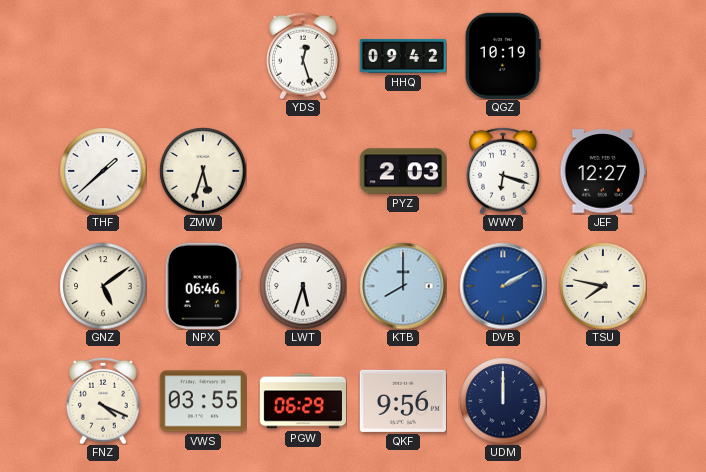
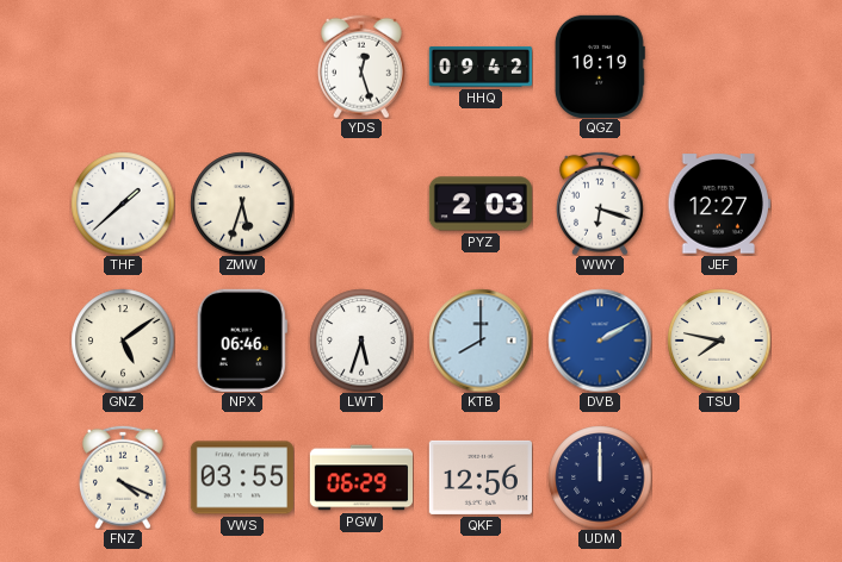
QKF: 9:56 -> 12:56 (481, 477)
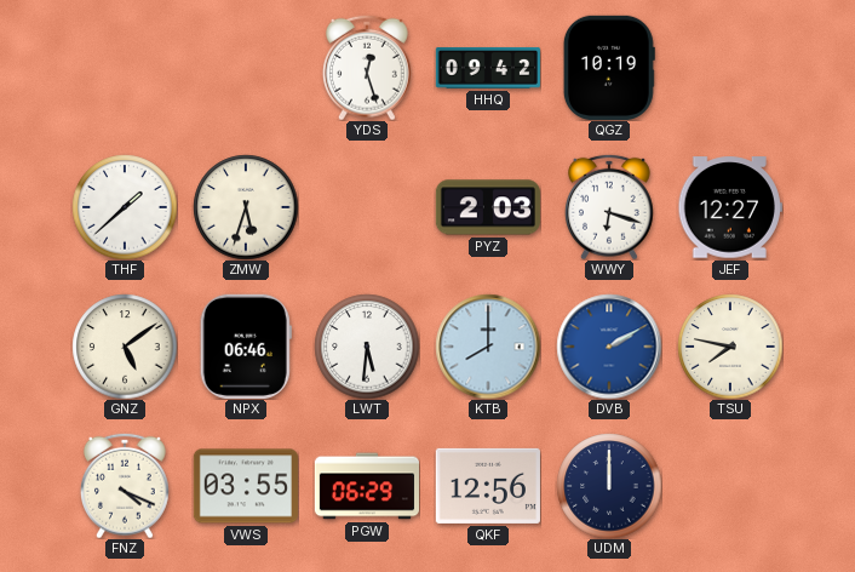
LWT: 5:33 -> 5:31 (367, 347)
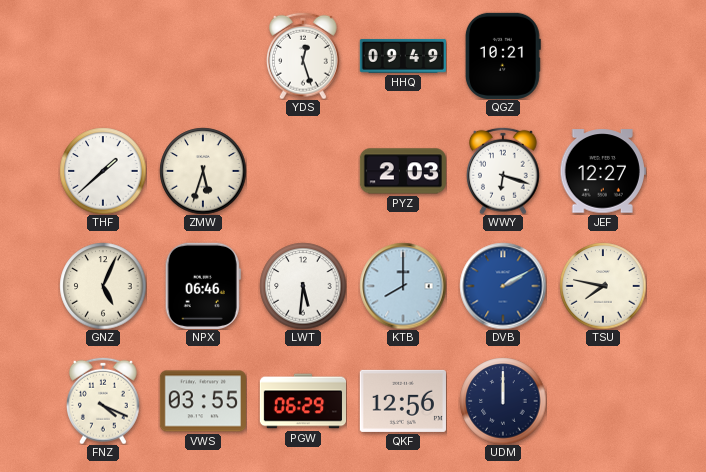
HHQ: 09:42 -> 09:49 (403, 56)
QGZ: 10:19 -> 10:21 (503, 56)
GNZ: 5:09 -> 5:04 (103, 286)
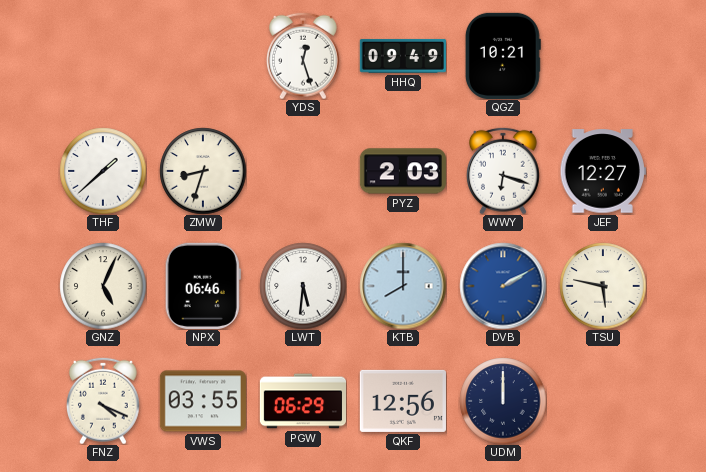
ZMW: 5:33 -> 8:33 (203, 171)
TSU: 7:47 -> 5:47 (603, 286)
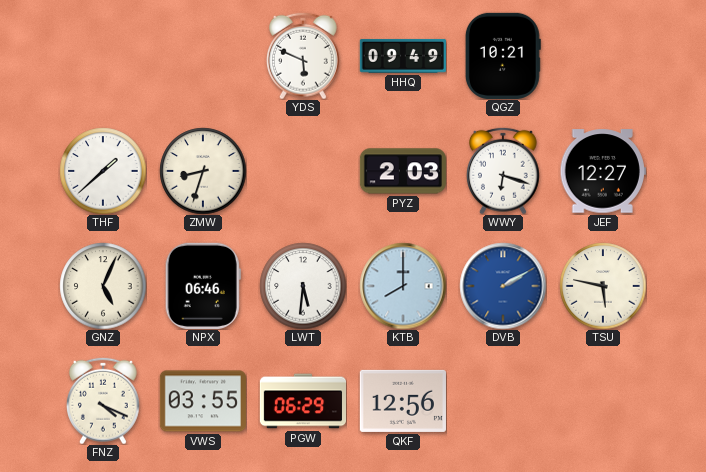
YDS: 12:27 -> 5:49 (303, 56)
UDM: 12:00 -> none (503, 401)
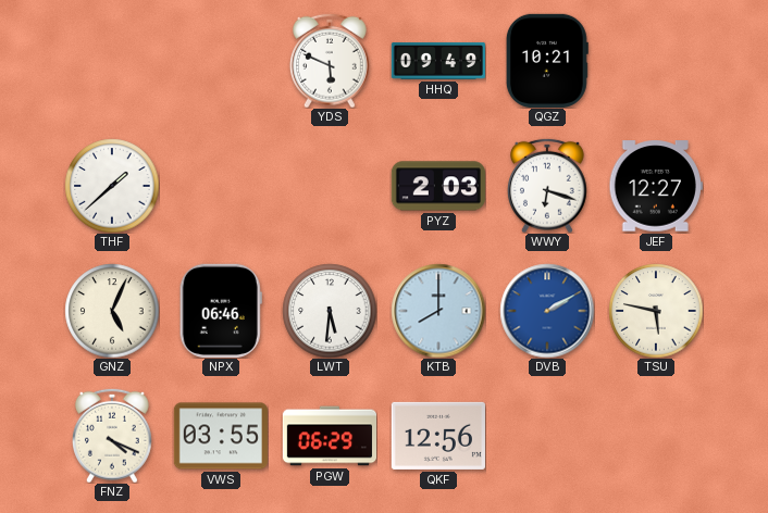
ZMW: 8:33 -> none (203, 171)
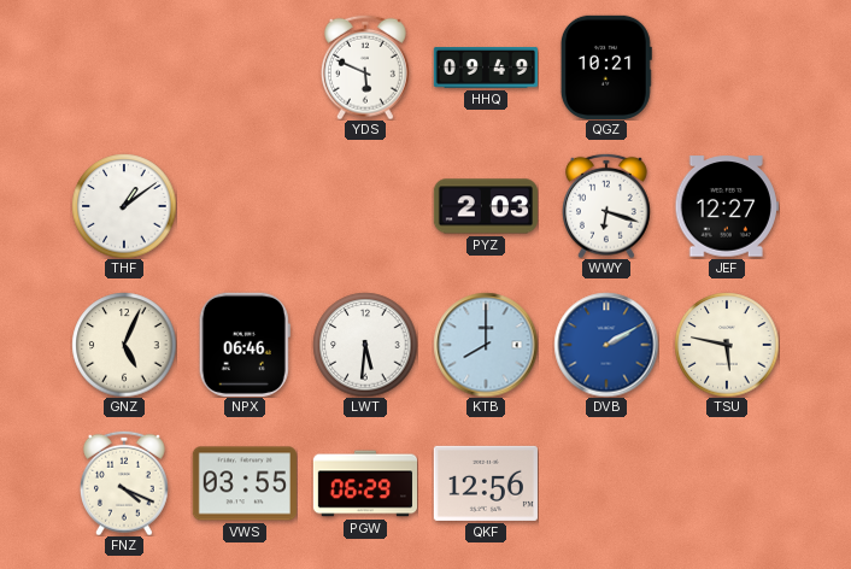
THF: 1:38 -> 1:09 (124, 206)
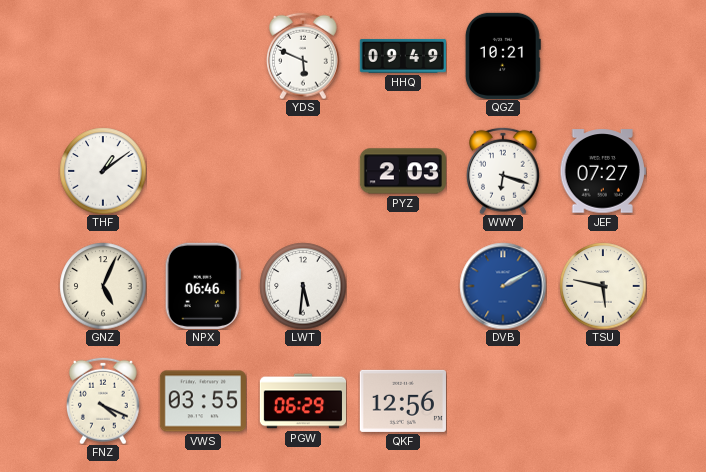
JEF: 12:27 -> 07:27 (603, 171)
KTB: 8:00 -> none (486, 345)
